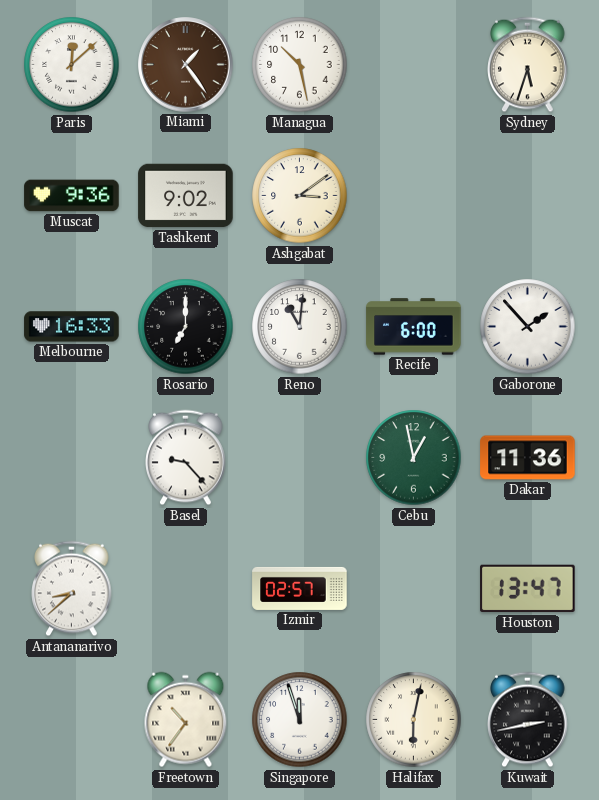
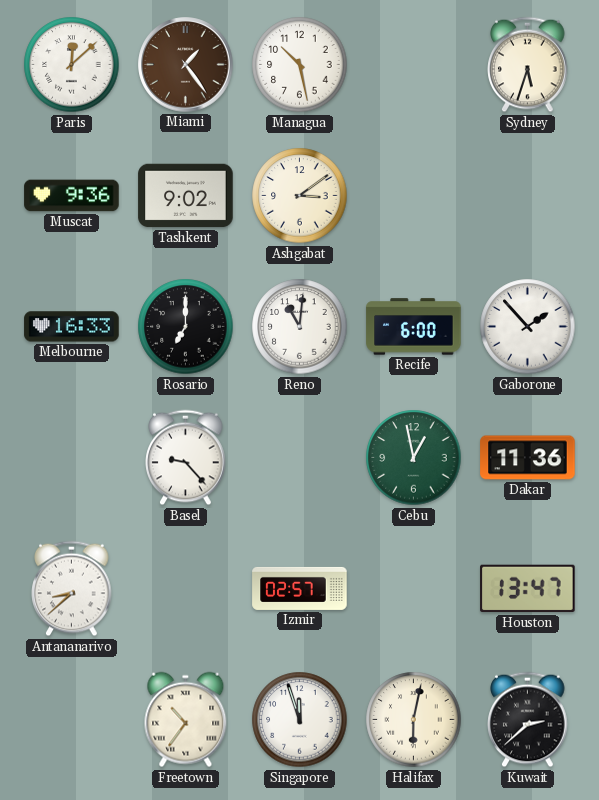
Kuwait: 2:43 -> 2:38 (528, 720)
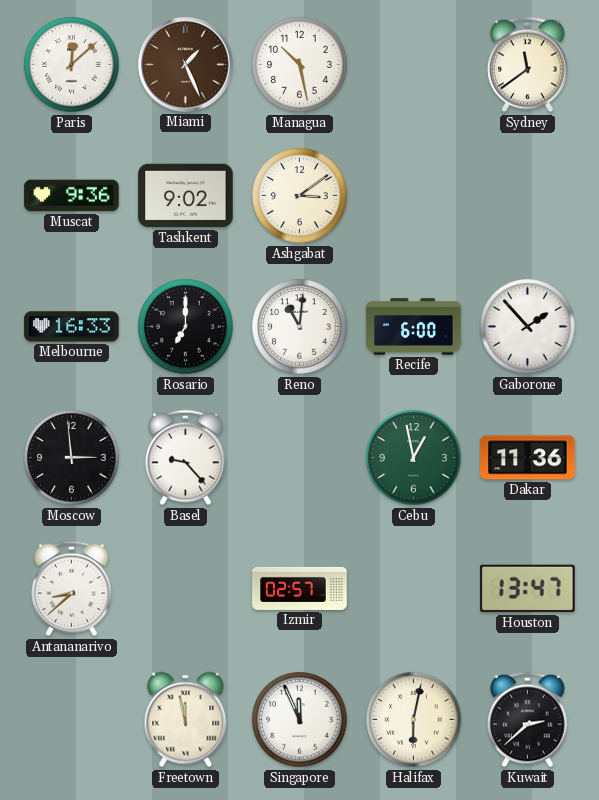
Miami: 1:24 -> 1:26 (186, 65)
Sydney: 5:33 -> 11:39 (528, 65)
Moscow: none -> 2:59 (72, 458)
Freetown: 10:36 -> 11:58 (186, 720)
Singapore: 11:57 -> 11:56 (300, 720)
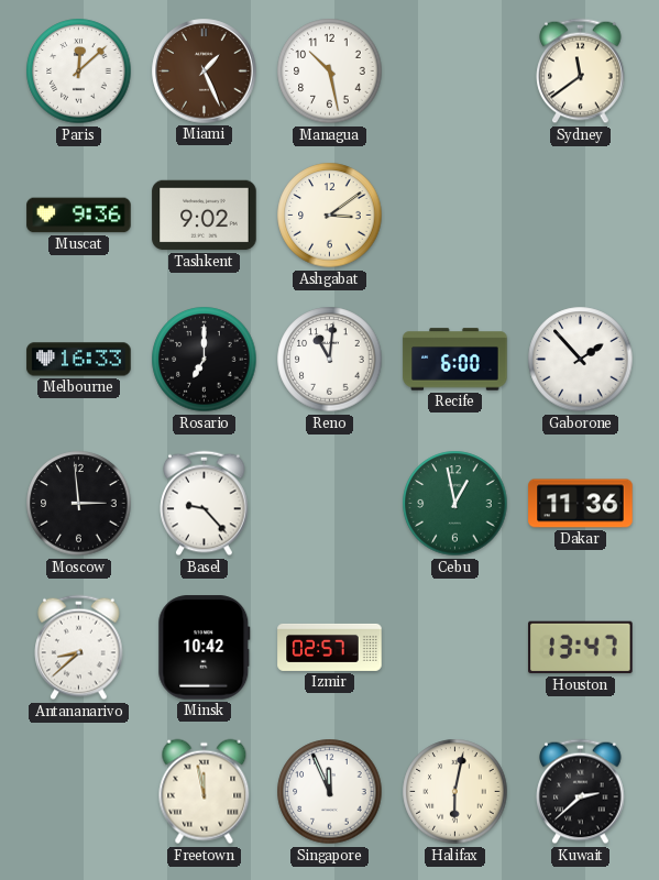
Minsk: none -> 10:42 (205, 648)
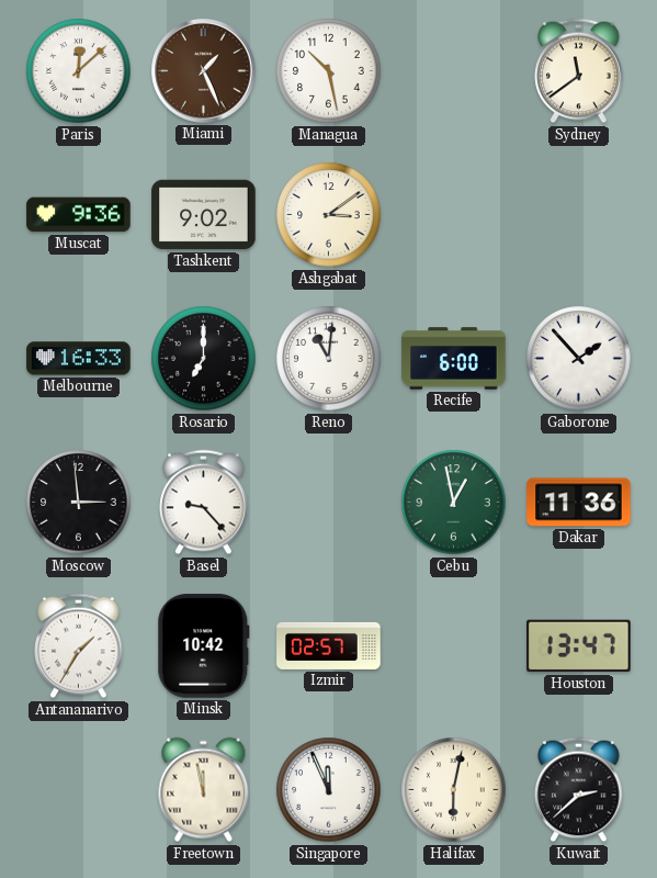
Antananarivo: 8:38 -> 1:35 (79, 646)
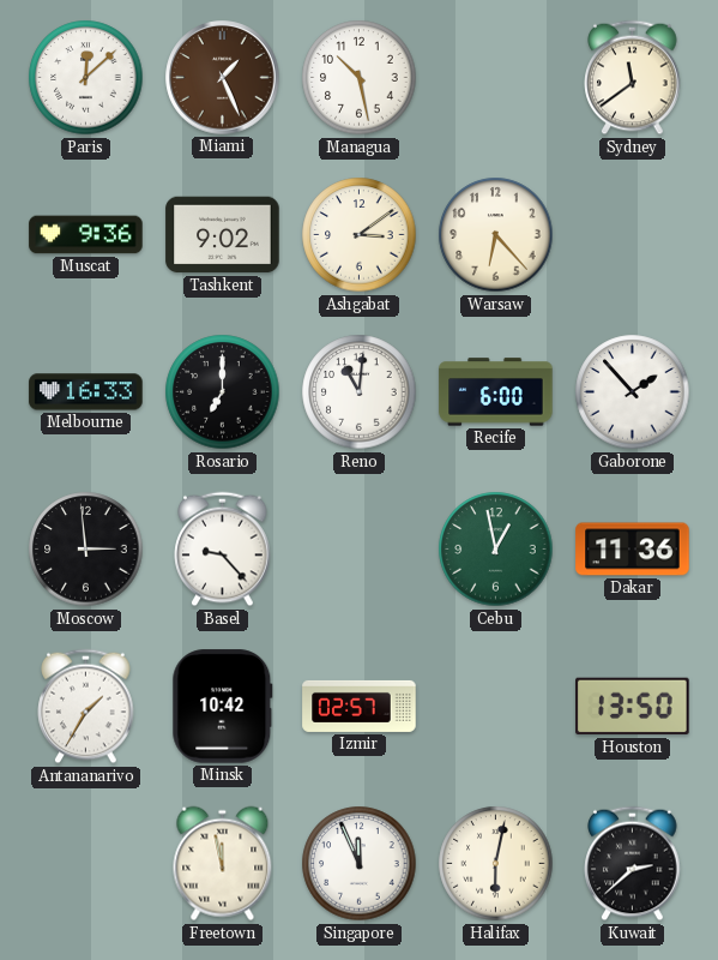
Warsaw: none -> 6:23 (496, 235)
Houston: 13:47 -> 13:50 (633, 707)
